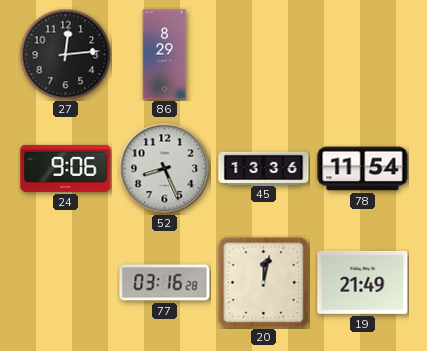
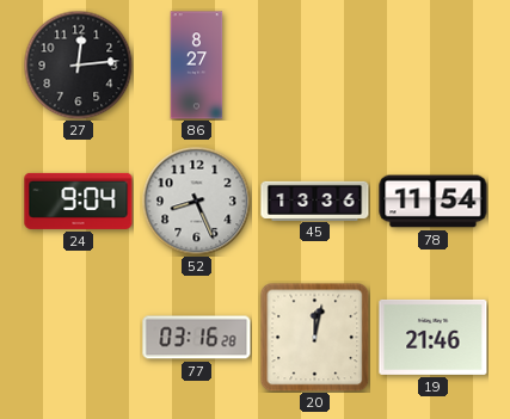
86: 8:29 -> 8:27 (197, 66)
24: 9:06 -> 9:04 (79, 201)
19: 21:49 -> 21:46 (434, 337)
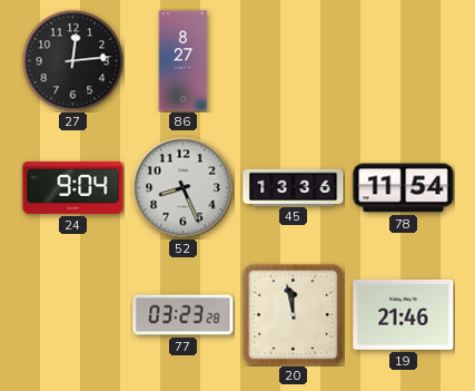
77: 03:16 -> 03:23 (184, 315)
20: 12:02 -> 11:58 (293, 314)
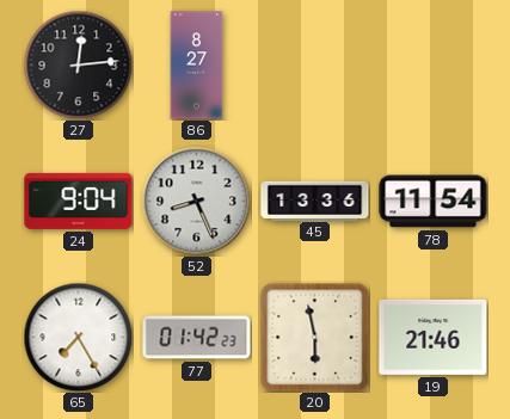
65: none -> 7:25 (78, 337)
77: 03:23 -> 01:42 (197, 338)
20: 11:58 -> 5:58 (314, 337)
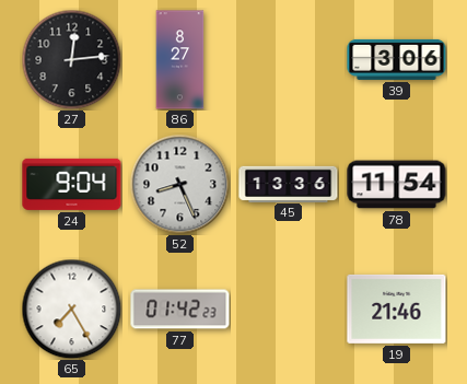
39: none -> 3:06 (397, 59)
20: 5:58 -> none (314, 337)
